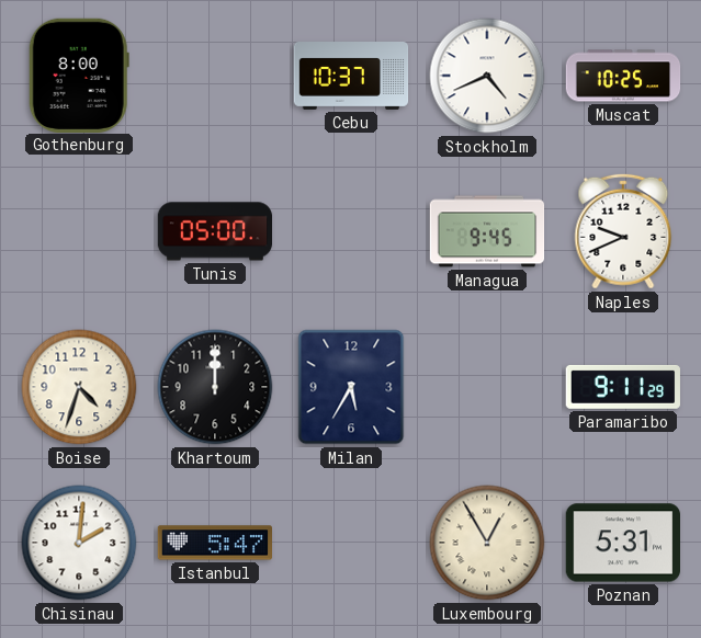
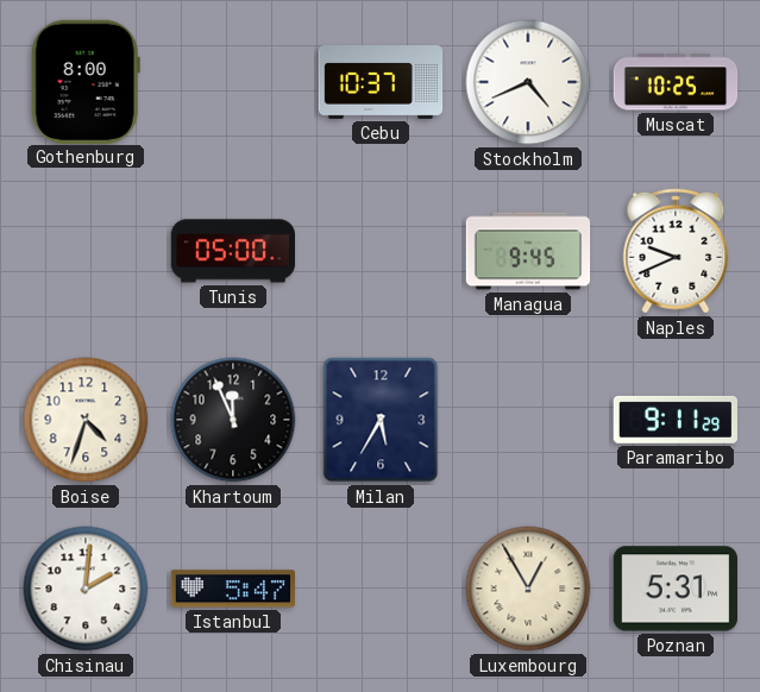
Khartoum: 12:00 -> 11:56 (233, 420)
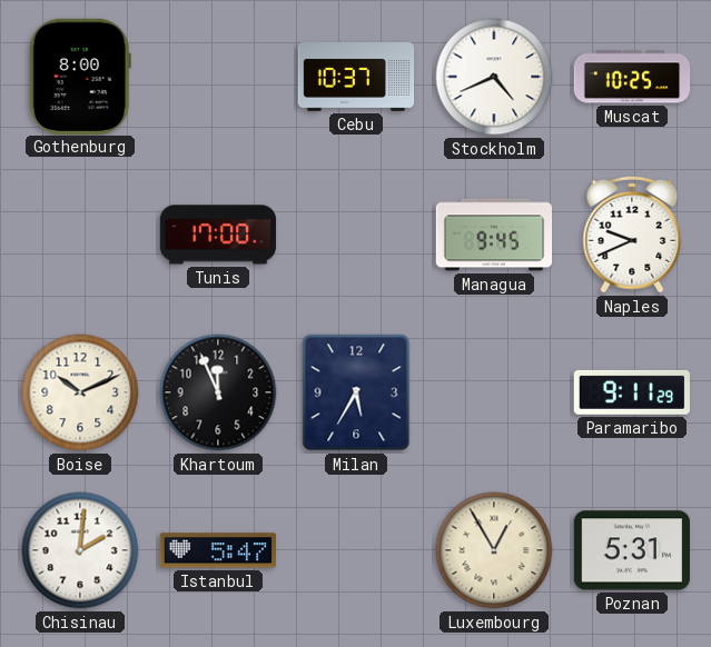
Tunis: 05:00 -> 17:00 (218, 235)
Boise: 4:33 -> 10:11 (80, 392)
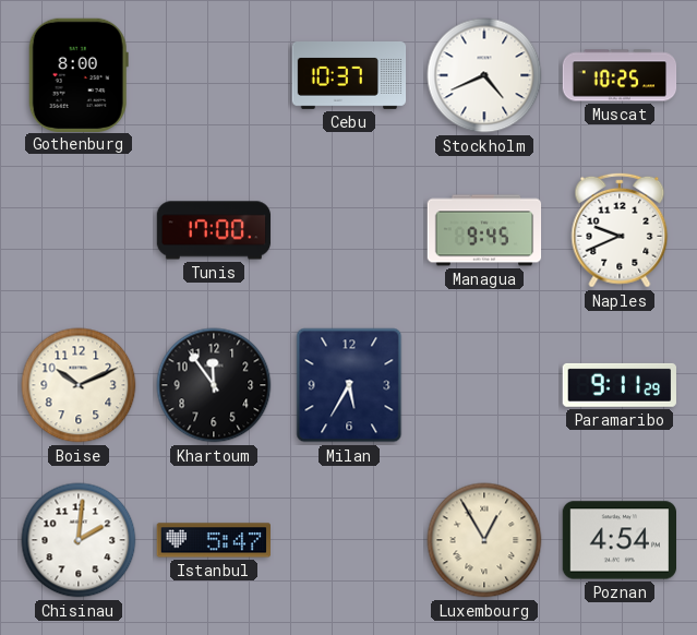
Khartoum: 11:56 -> 11:54 (214, 385)
Poznan: 5:31 -> 4:54 (618, 540)
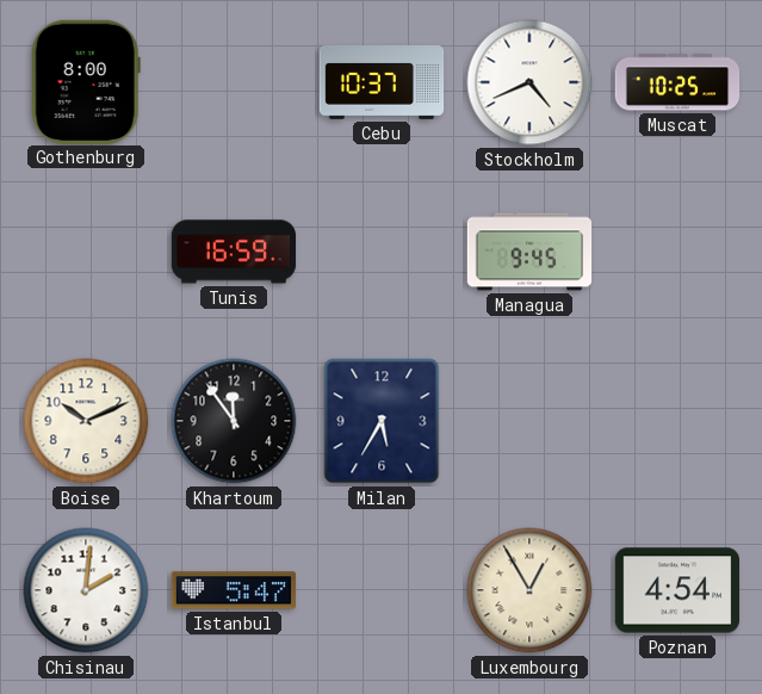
Tunis: 17:00 -> 16:59 (234, 252)
Naples: 9:41 -> none (620, 230)
Paramaribo: 9:11 -> none (620, 385)
